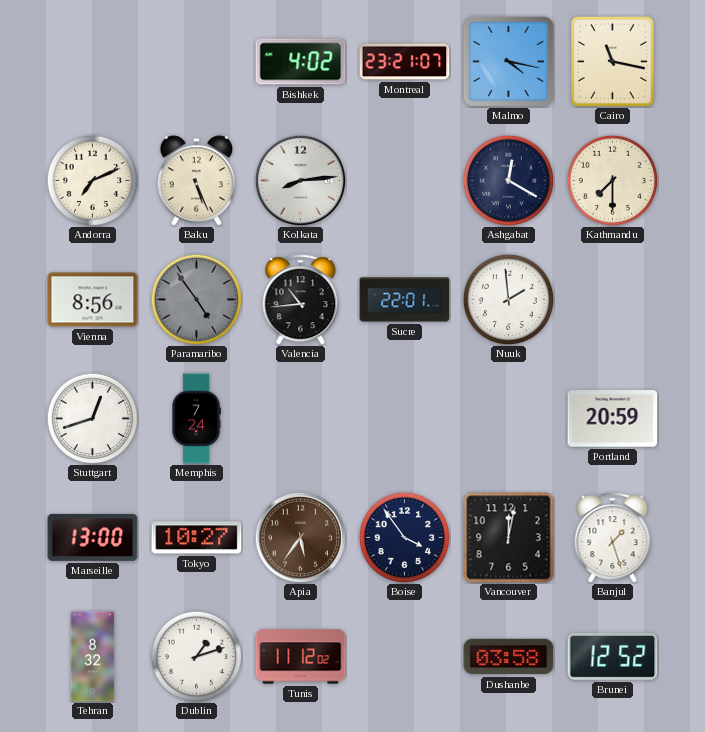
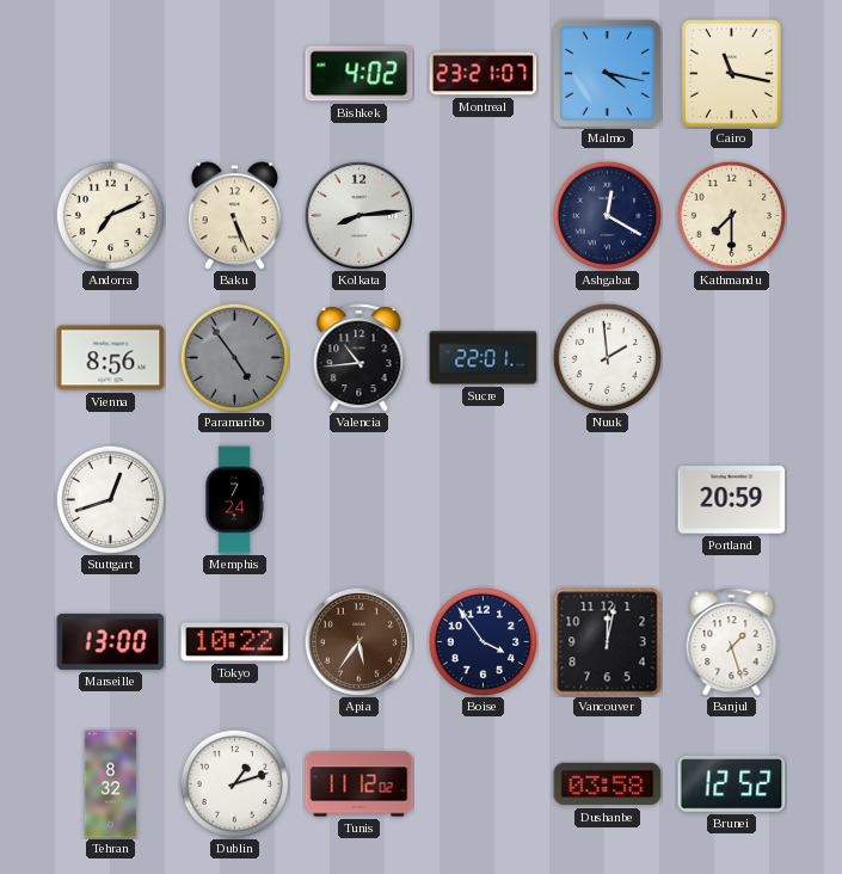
Tokyo: 10:27 -> 10:22 (235, 642)
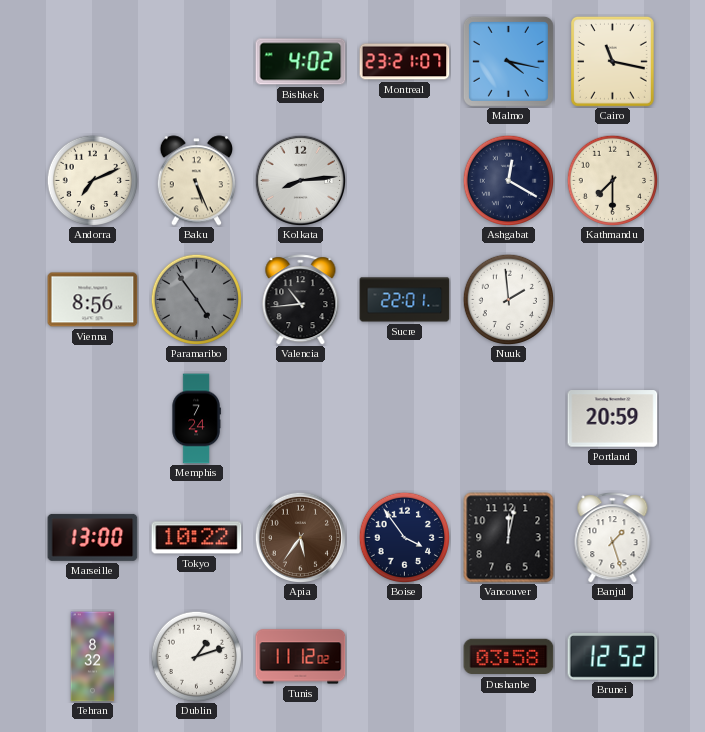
Stuttgart: 12:42 -> none (110, 499)
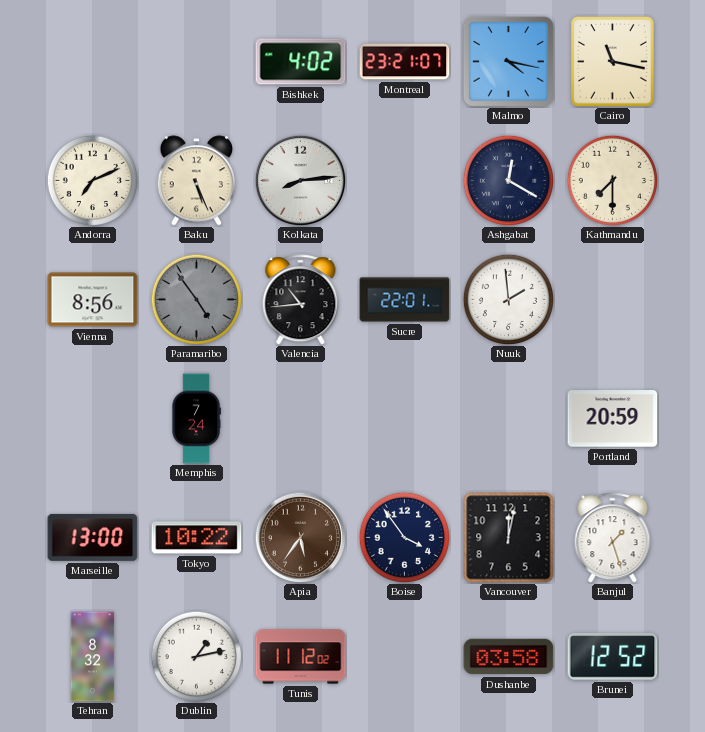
Dublin: 1:12 -> 1:13 (196, 656)
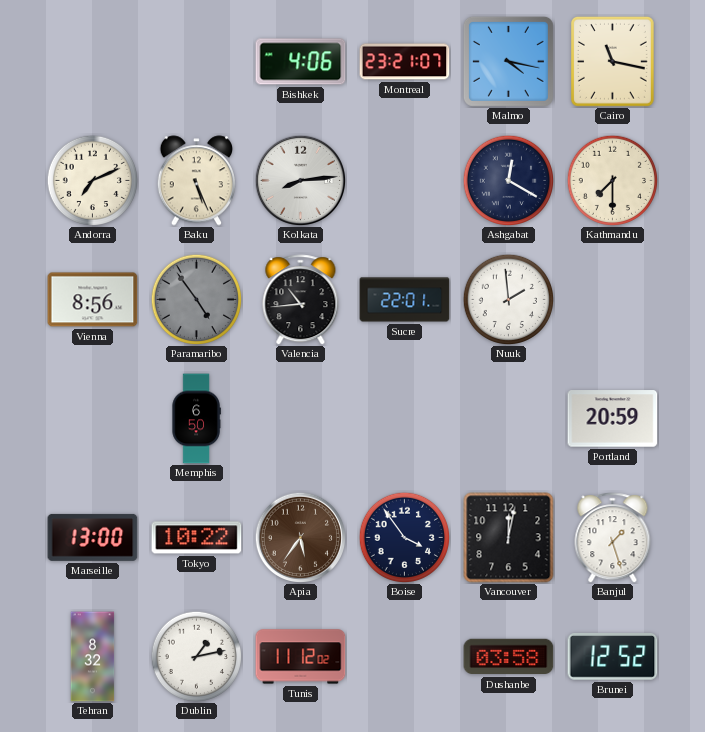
Bishkek: 4:02 -> 4:06 (301, 62)
Memphis: 7:24 -> 6:50 (196, 419)
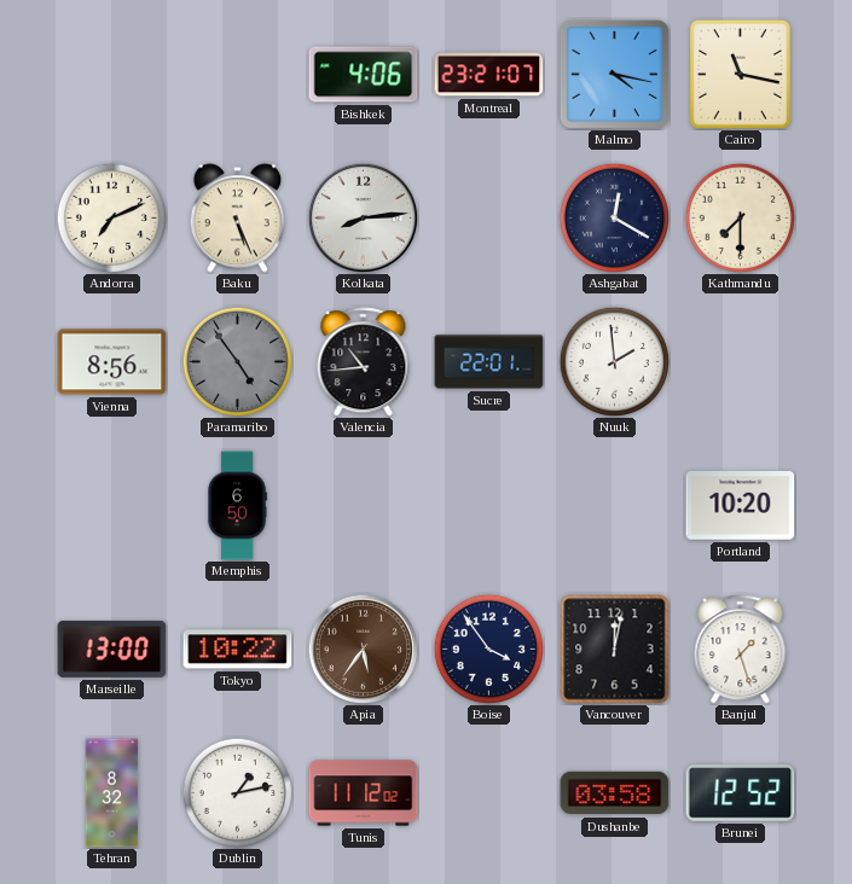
Portland: 20:59 -> 10:20 (741, 506)
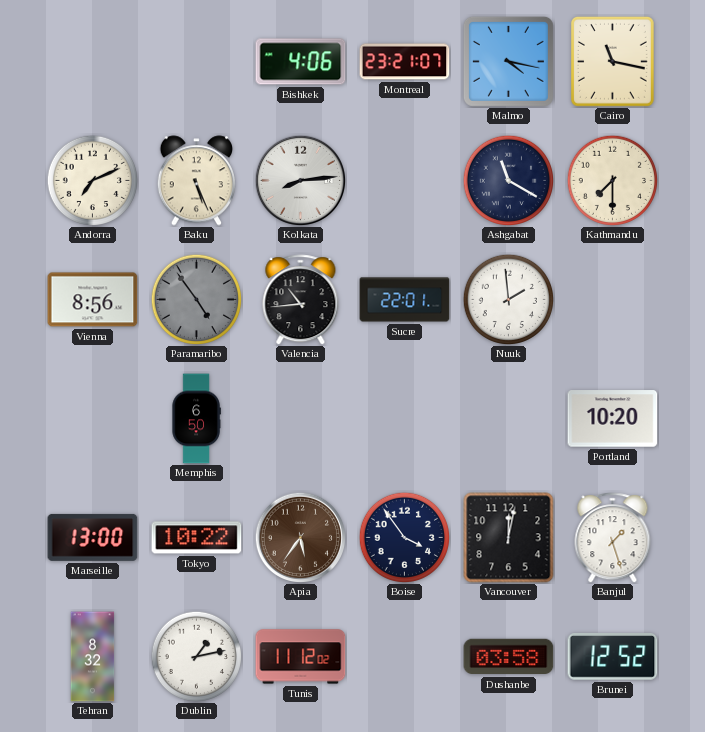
Ashgabat: 12:20 -> 11:20 (508, 180)
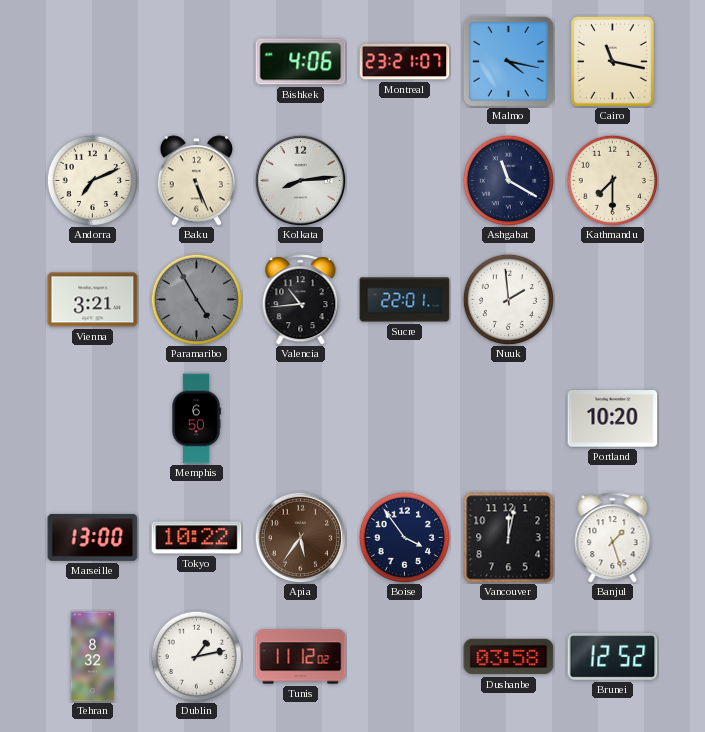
Vienna: 8:56 -> 3:21 (93, 300)
Paramaribo: 4:54 -> 4:55 (196, 299)
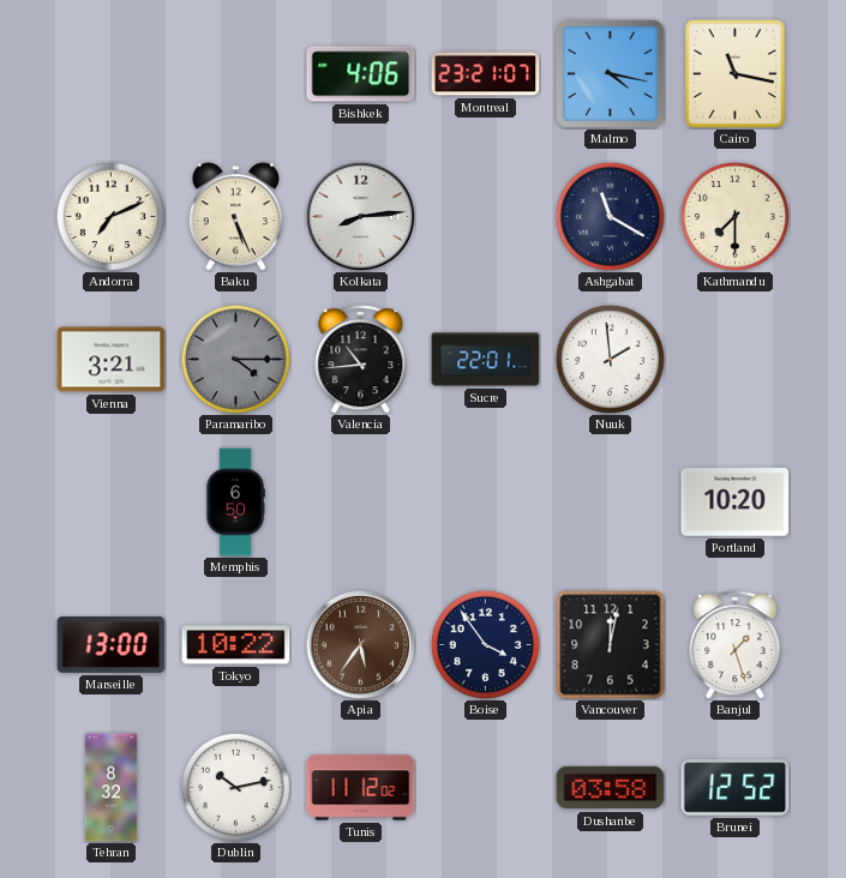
Paramaribo: 4:55 -> 4:15 (235, 359)
Dublin: 1:13 -> 10:13 (235, 787)
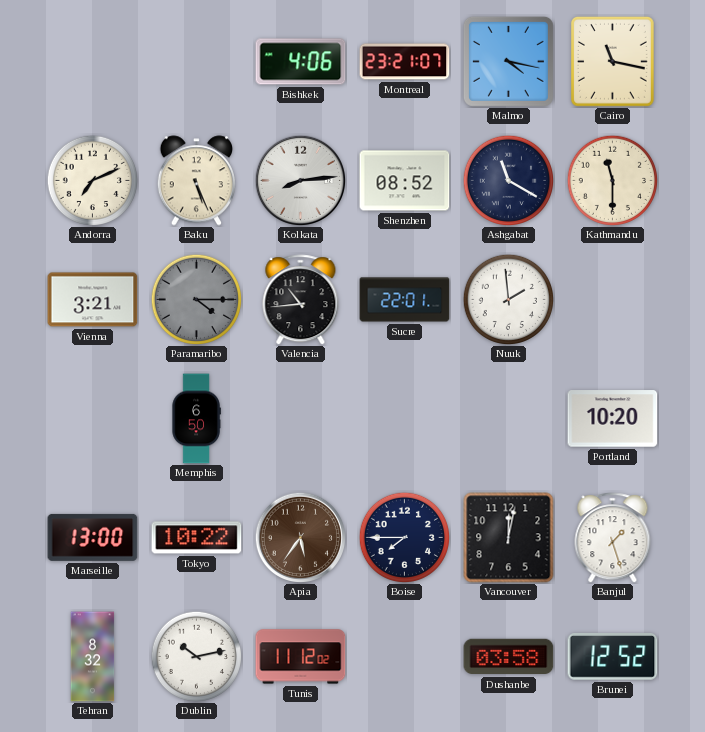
Shenzhen: none -> 08:52 (405, 181)
Kathmandu: 7:30 -> 11:30 (612, 180)
Boise: 3:54 -> 7:45 (404, 537)
